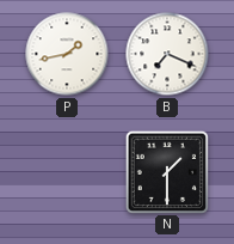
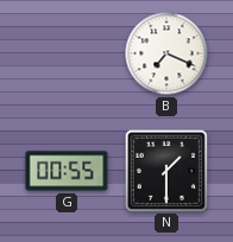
P: 1:43 -> none (67, 54)
G: none -> 00:55 (67, 171)
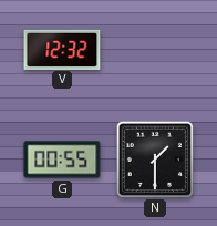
V: none -> 12:32 (62, 49)
B: 7:19 -> none (166, 53)
